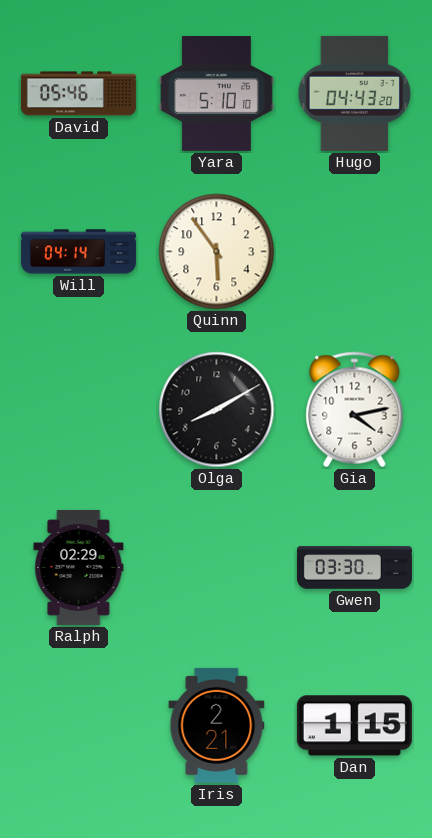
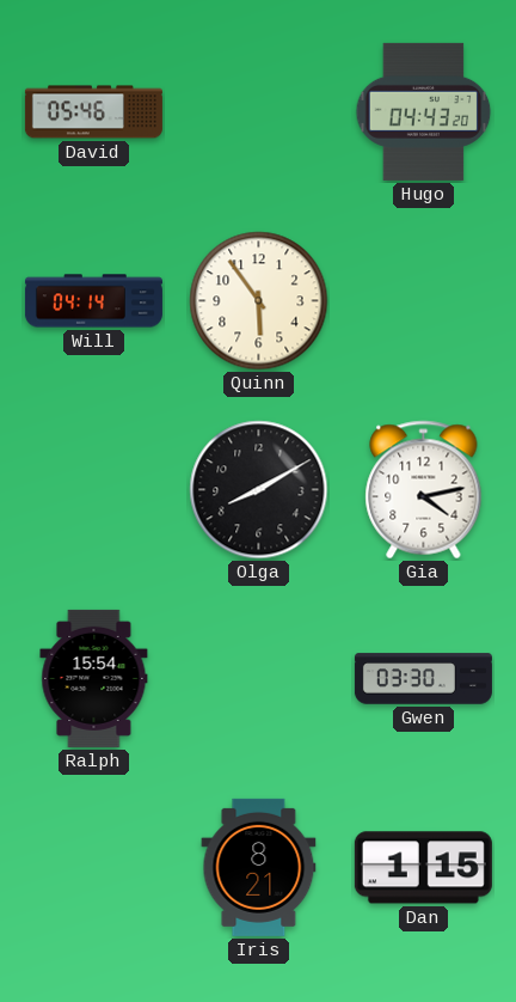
Yara: 5:10 -> none (216, 94)
Ralph: 02:29 -> 15:54 (94, 678)
Iris: 2:21 -> 8:21 (259, 867)
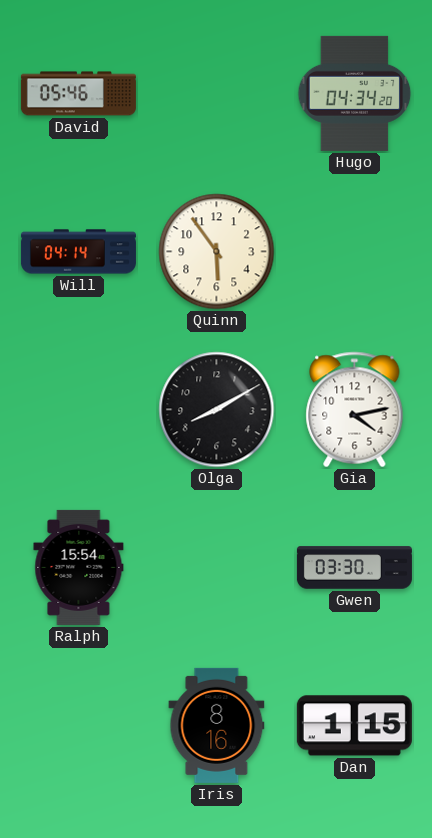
Hugo: 04:43 -> 04:34 (355, 93)
Iris: 8:21 -> 8:16 (217, 725)
